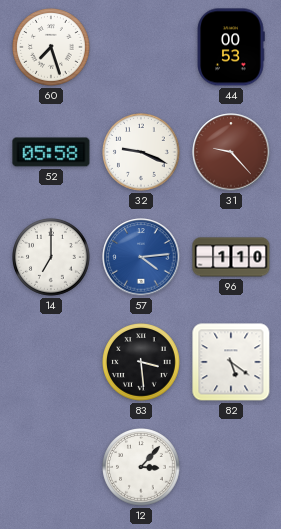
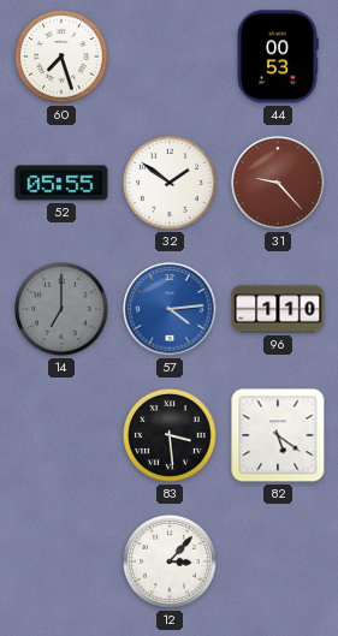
52: 05:58 -> 05:55 (61, 183)
32: 9:19 -> 1:51 (171, 184)
14 dial: white -> grey (63, 310)
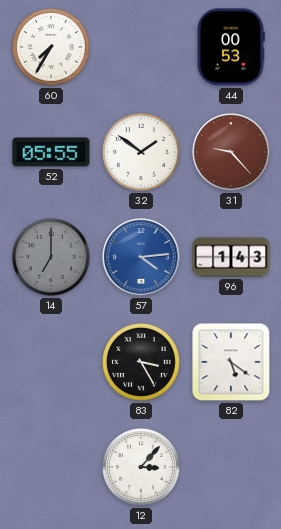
60: 7:27 -> 7:35 (52, 48)
96: 1:10 -> 1:43 (231, 257)
83: 3:29 -> 3:25 (142, 363)
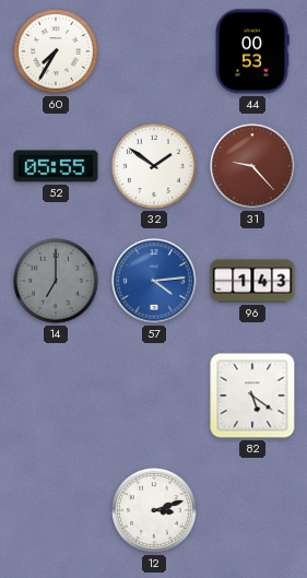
83: 3:25 -> none (142, 363)
12: 3:07 -> 3:12 (155, 511)
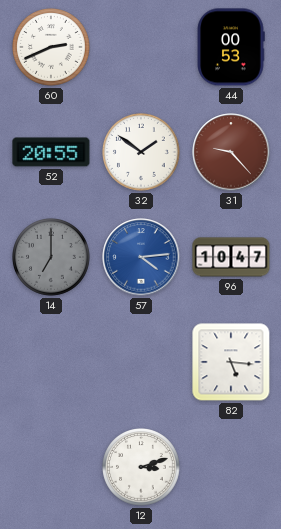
60: 7:35 -> 2:41 (52, 48)
52: 05:55 -> 20:55 (51, 152)
96: 1:43 -> 10:47 (231, 257)
82: 5:21 -> 5:16 (231, 362)
